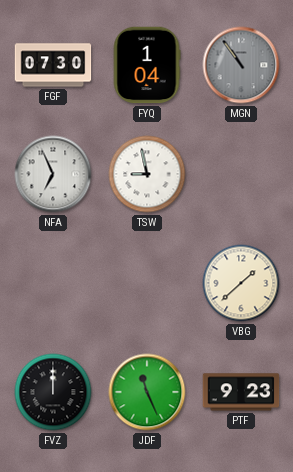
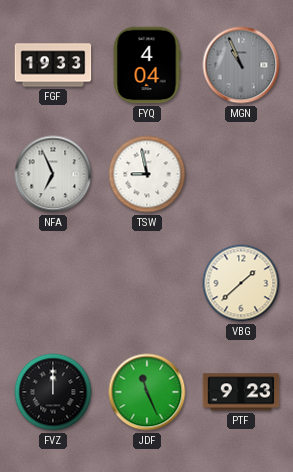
FGF: 07:30 -> 19:33 (53, 65)
FYQ: 1:04 -> 4:04 (147, 65)
MGN: 10:54 -> 10:56 (241, 65)
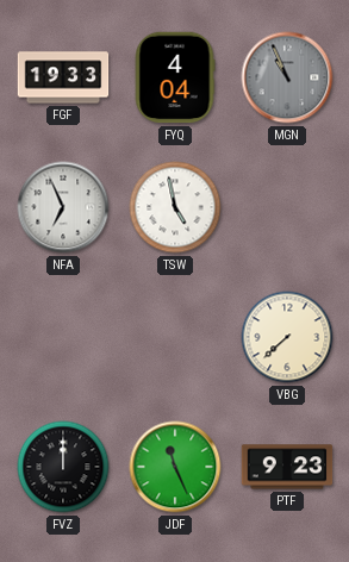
TSW: 8:58 -> 4:58 (175, 207)
VBG: 1:38 -> 7:38 (287, 337)
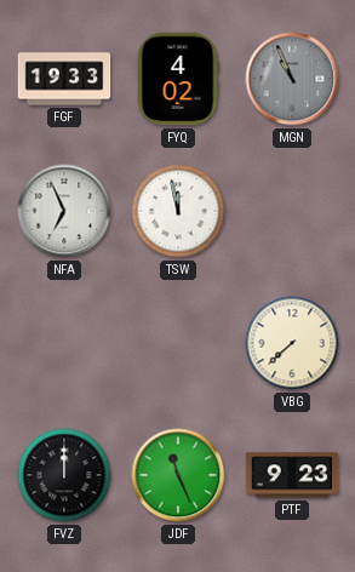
FYQ: 4:04 -> 4:02 (178, 79)
TSW: 4:58 -> 11:58 (178, 211)
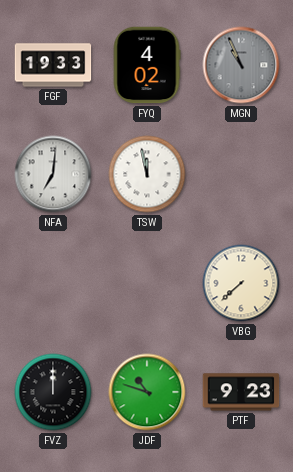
NFA: 6:56 -> 7:01 (53, 174)
JDF: 11:26 -> 10:48 (147, 392)
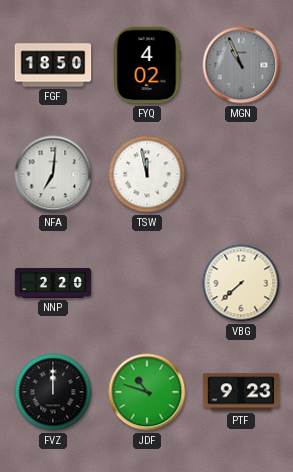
FGF: 19:33 -> 18:50 (53, 65)
NNP: none -> 2:20 (53, 283)
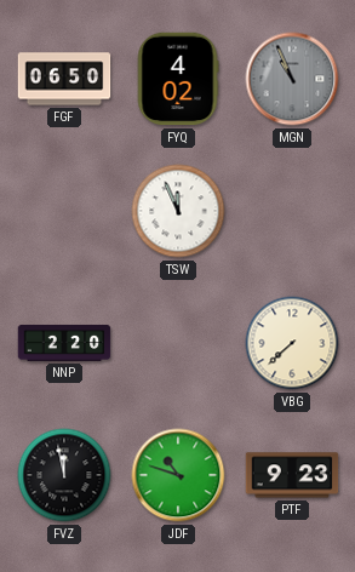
FGF: 18:50 -> 06:50 (64, 79)
NFA: 7:01 -> none (53, 174)
TSW: 11:58 -> 11:56 (178, 211)
FVZ: 12:00 -> 11:58 (64, 475)
